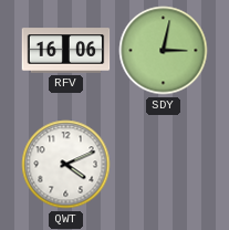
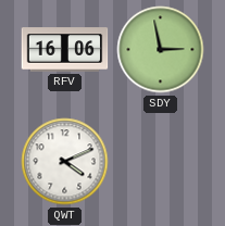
SDY: 3:02 -> 2:58 (161, 50)
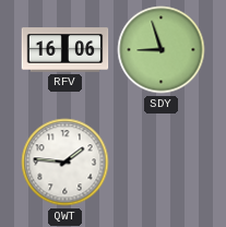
SDY: 2:58 -> 8:57 (162, 50)
QWT: 4:11 -> 1:46 (66, 163)
